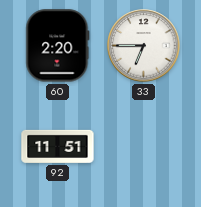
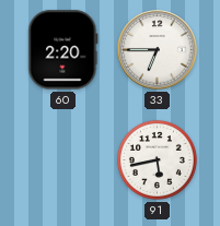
92: 11:51 -> none (58, 146)
91: none -> 5:43 (158, 160)
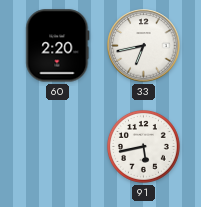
33: 6:45 -> 6:43 (144, 46)
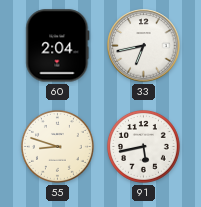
60: 2:20 -> 2:04 (58, 46)
55: none -> 8:48 (58, 147)
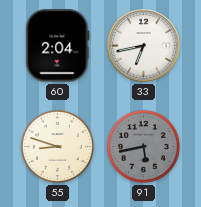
91 dial: white -> grey (144, 147)
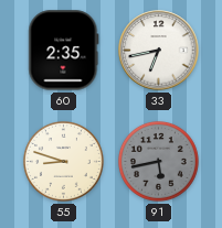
60: 2:04 -> 2:35 (64, 51)
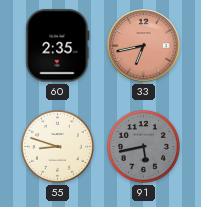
33 dial: white -> salmon (144, 46)
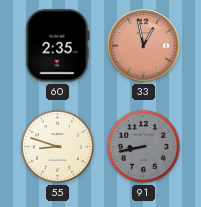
33: 6:43 -> 12:58 (144, 46)
91: 5:43 -> 8:43 (144, 147)
